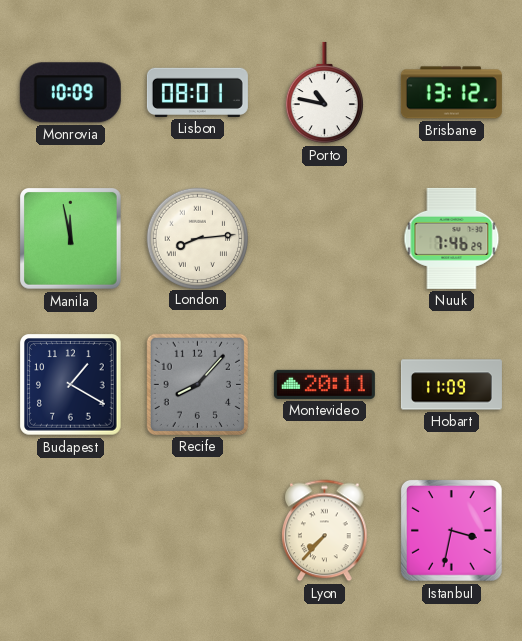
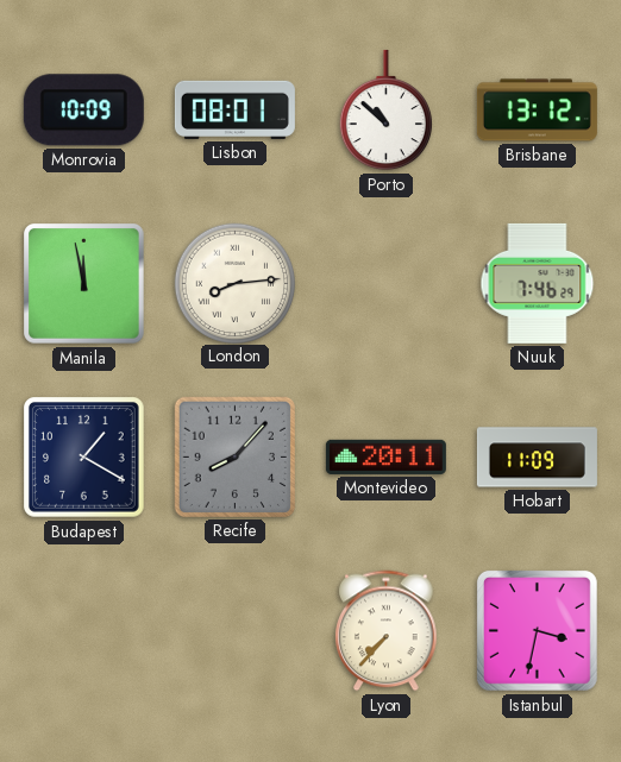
Porto: 10:47 -> 10:52 (385, 111)
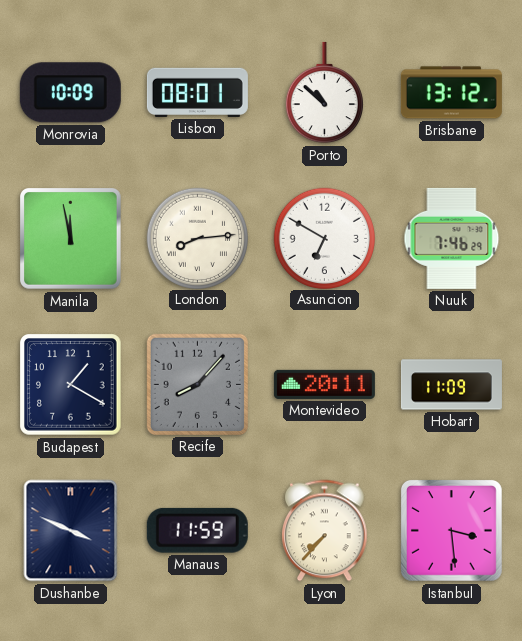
Asuncion: none -> 6:50 (324, 238)
Dushanbe: none -> 3:49 (71, 531)
Manaus: none -> 11:59 (197, 530)
Istanbul: 3:32 -> 3:29 (451, 530)
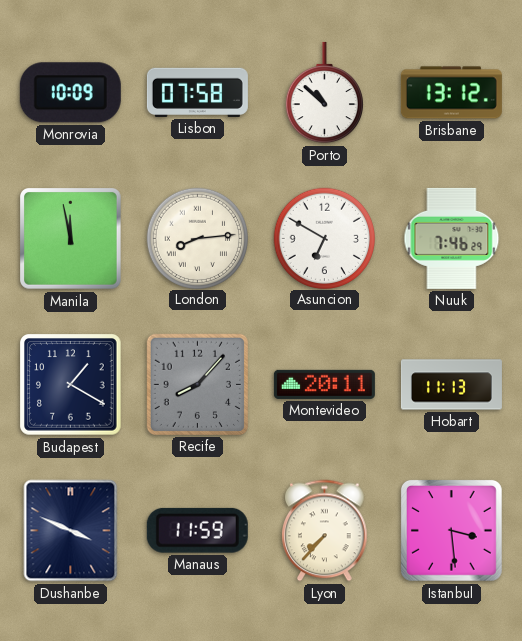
Lisbon: 08:01 -> 07:58 (197, 92)
Hobart: 11:09 -> 11:13 (451, 385)
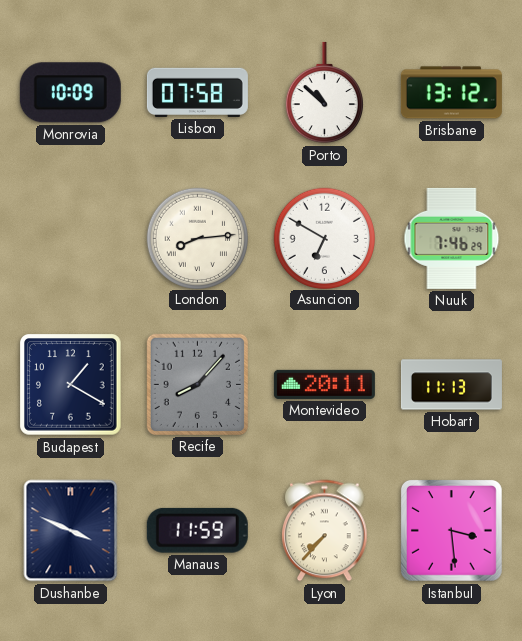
Manila: 11:58 -> none (71, 239)
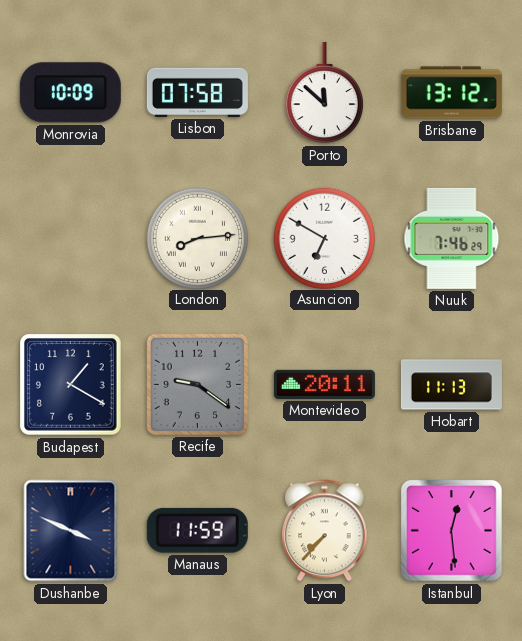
Porto: 10:52 -> 11:52 (324, 93)
Recife: 8:07 -> 9:21 (197, 384)
Istanbul: 3:29 -> 12:29 (451, 530)
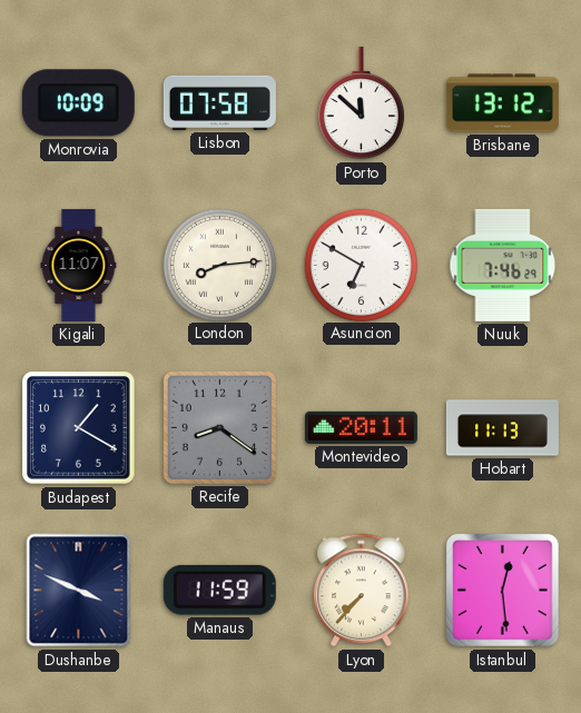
Kigali: none -> 11:07 (79, 265)
Recife: 9:21 -> 8:21 (219, 427)
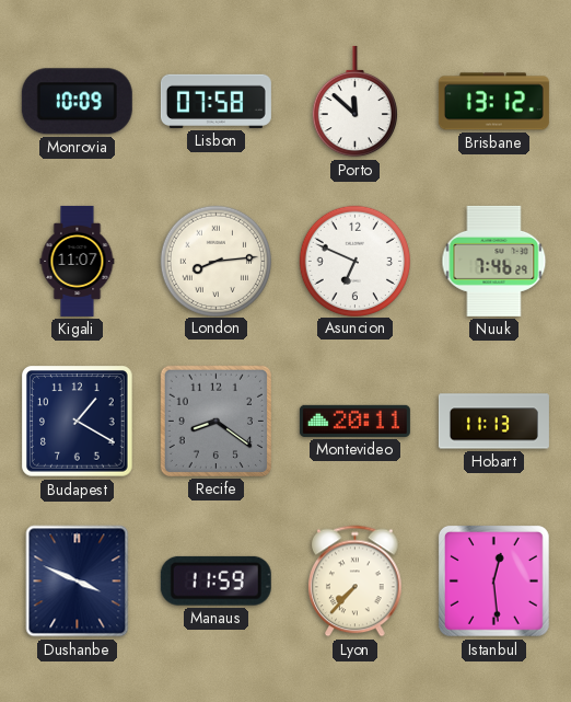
Asuncion: 6:50 -> 6:49 (354, 261)
